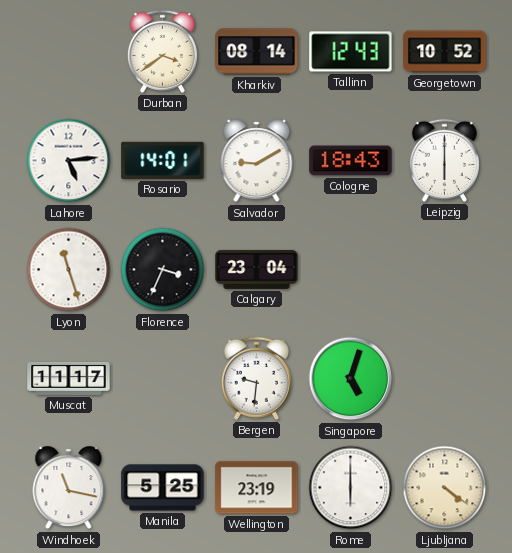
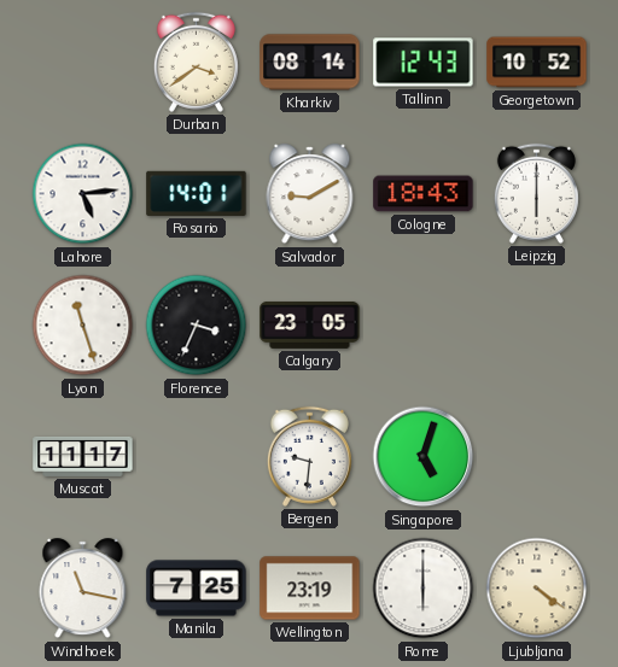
Calgary: 23:04 -> 23:05 (310, 324)
Manila: 5:25 -> 7:25 (197, 589)
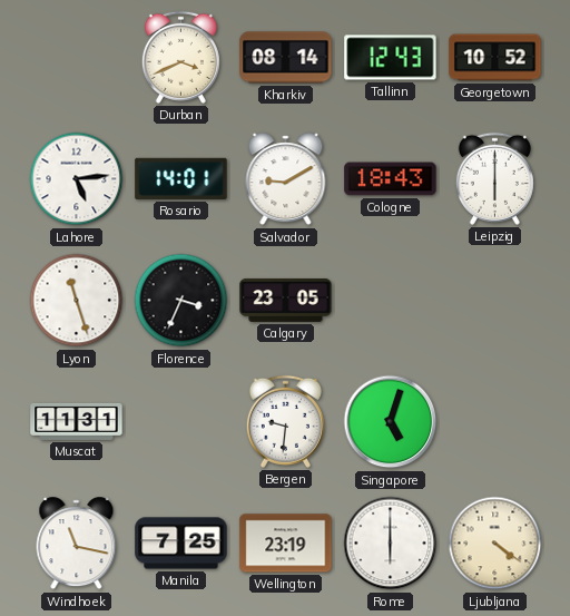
Durban: 3:39 -> 3:41 (180, 57)
Muscat: 11:17 -> 11:31 (77, 421)
